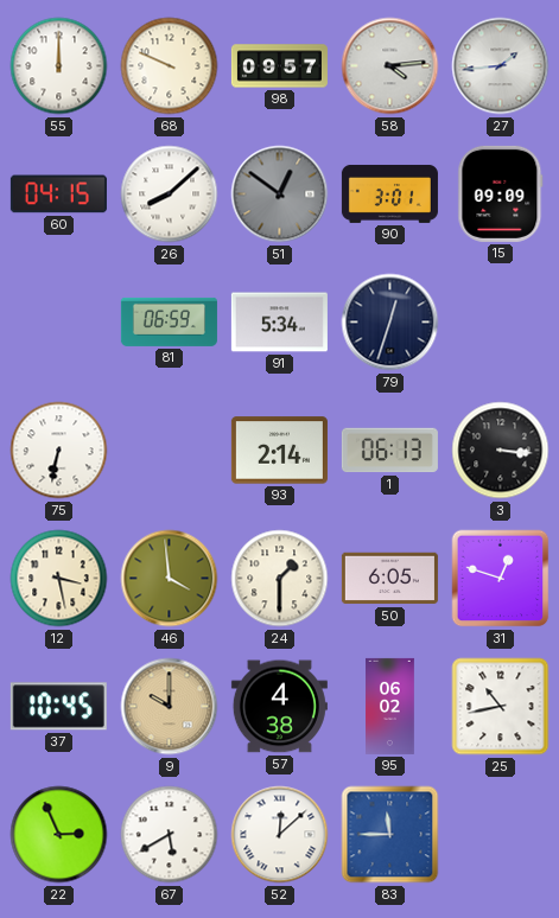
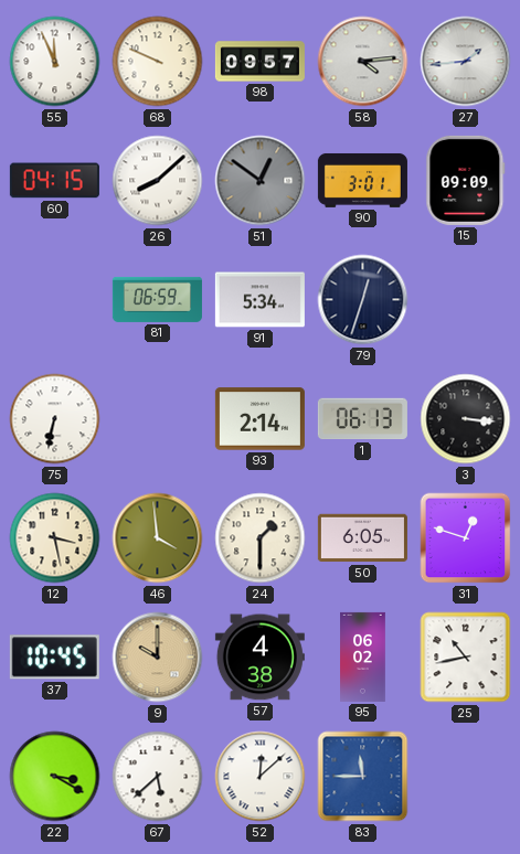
55: 12:00 -> 11:56 (55, 62)
22: 2:56 -> 3:20 (55, 777)
67: 5:40 -> 5:38 (158, 777)
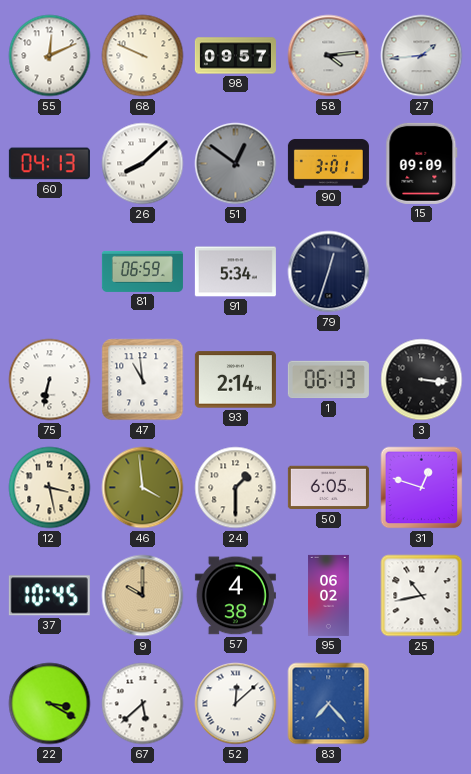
55: 11:56 -> 12:11 (50, 56)
60: 04:15 -> 04:13 (49, 164)
47: none -> 10:59 (143, 380)
83: 11:45 -> 7:23 (329, 704)
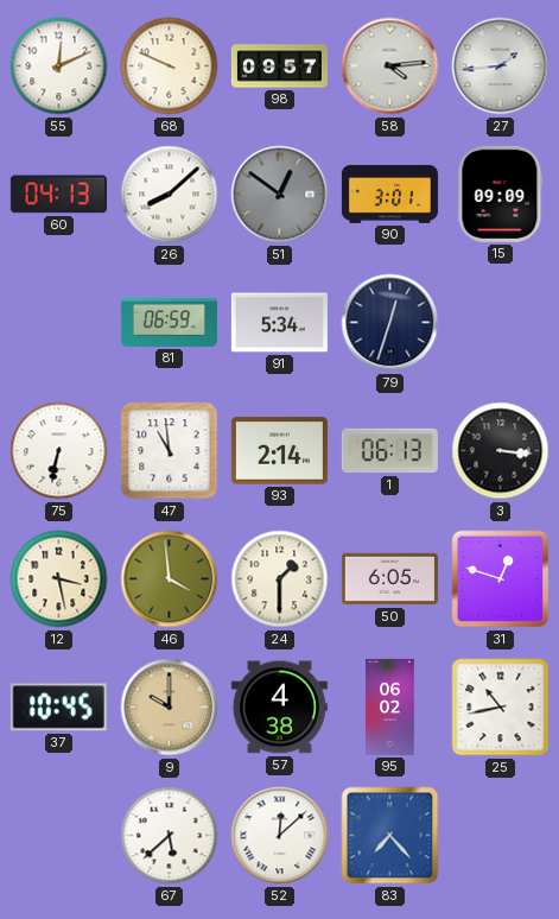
22: 3:20 -> none (50, 704)
